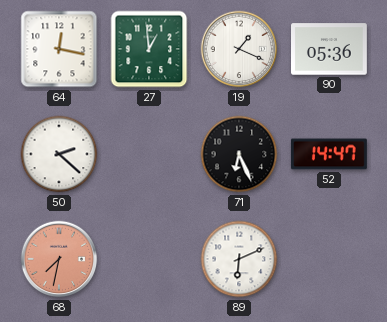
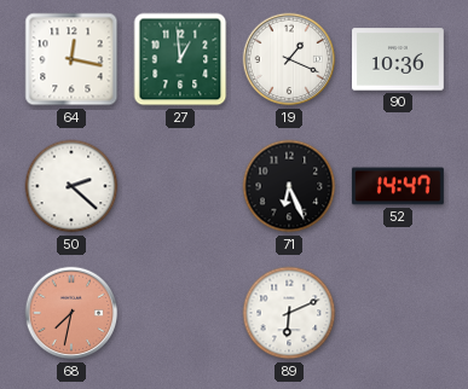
90: 05:36 -> 10:36 (399, 59)
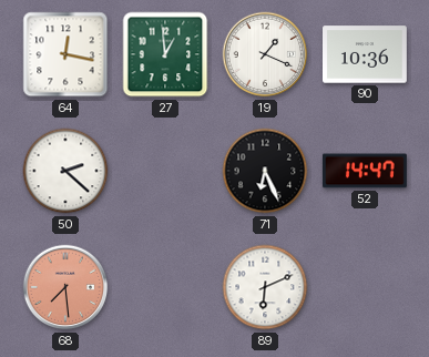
68: 7:32 -> 7:29 (65, 287)
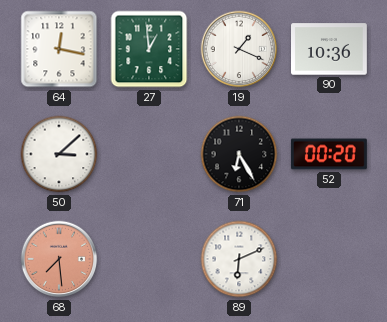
50: 2:22 -> 3:08 (59, 154)
71: 6:26 -> 6:25 (239, 154)
52: 14:47 -> 00:20 (329, 154)
